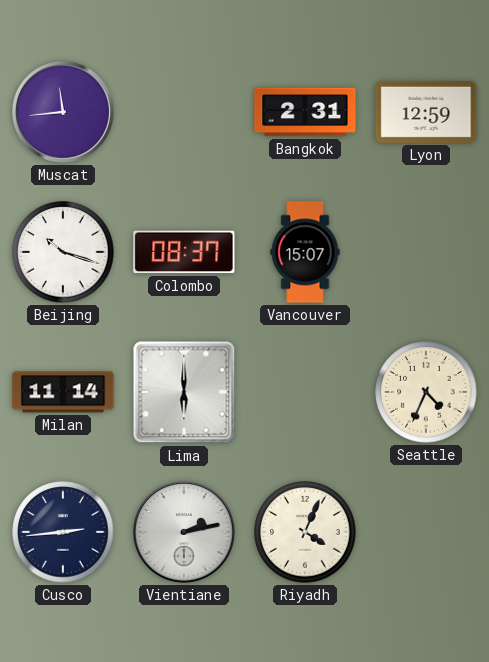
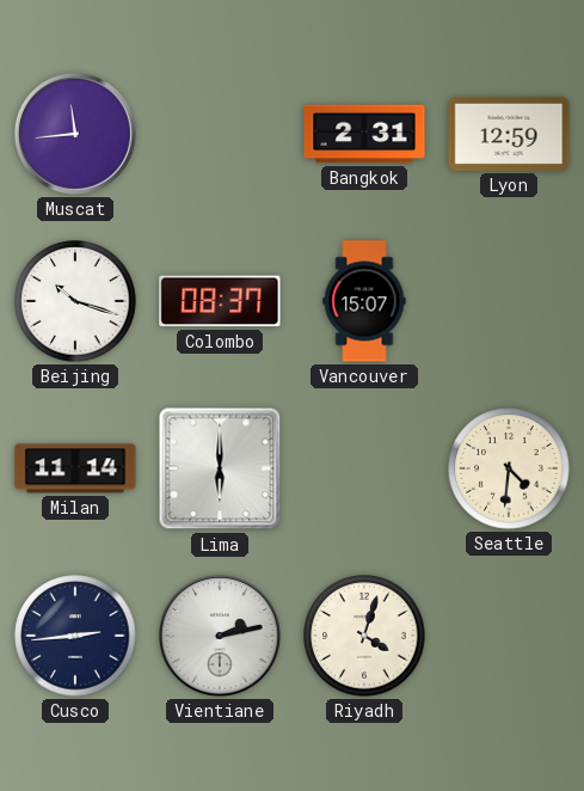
Seattle: 4:34 -> 4:31 (509, 468)
Riyadh: 4:04 -> 4:03 (364, 636)
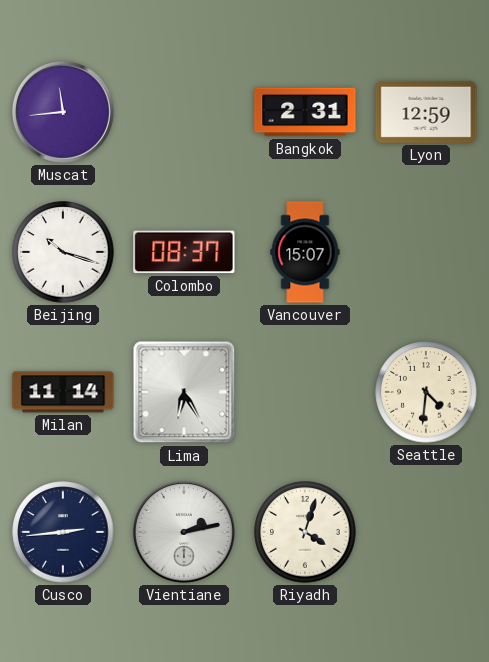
Lima: 6:00 -> 6:25 (184, 392)
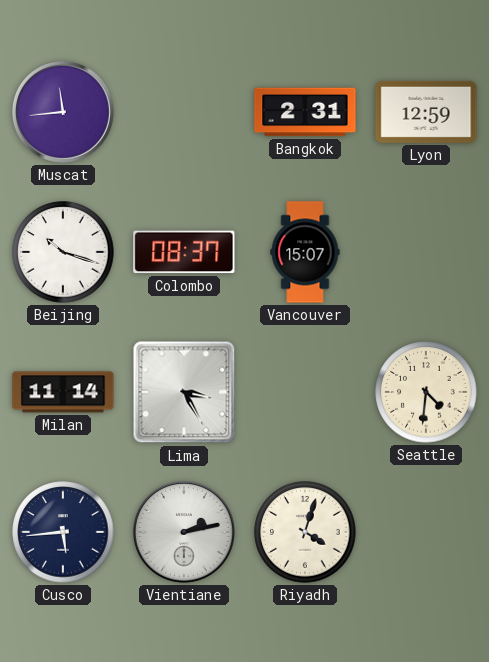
Lima: 6:25 -> 3:25 (184, 392)
Cusco: 2:44 -> 5:44 (63, 532)
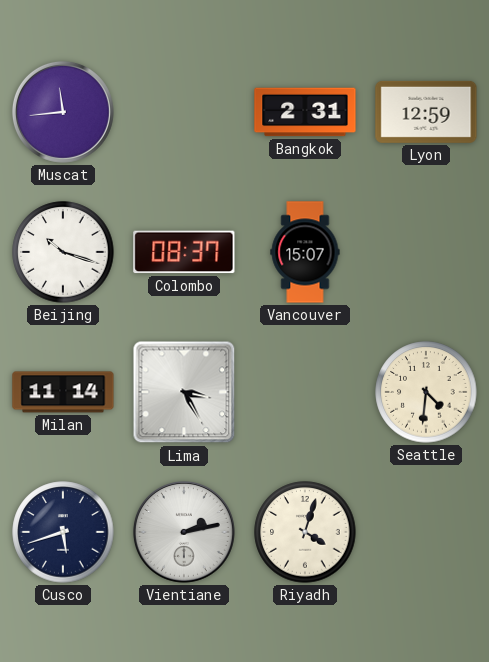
Cusco: 5:44 -> 5:42 (63, 532)
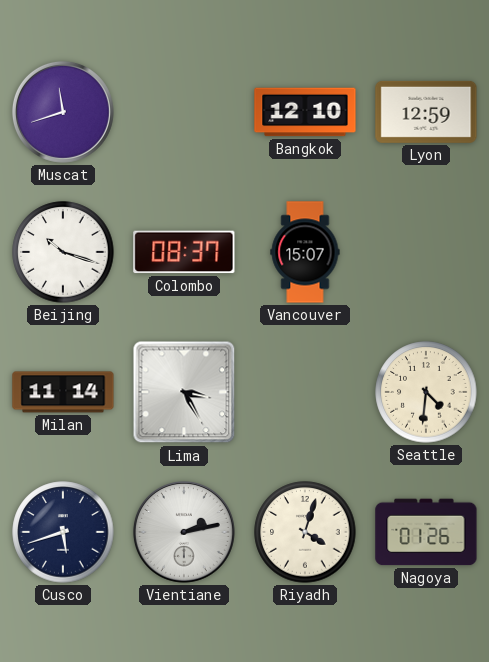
Muscat: 11:44 -> 11:42 (63, 112)
Bangkok: 2:31 -> 12:10 (305, 112)
Nagoya: none -> 01:26 (426, 532)
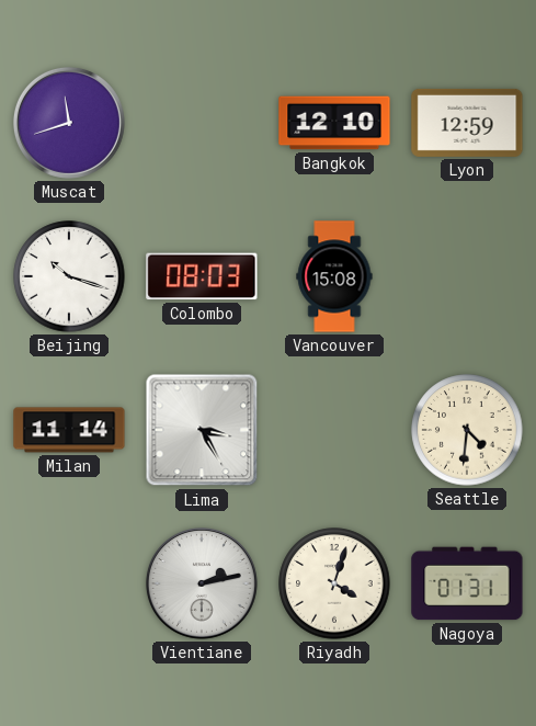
Colombo: 08:37 -> 08:03 (202, 276)
Vancouver: 15:07 -> 15:08 (334, 276)
Cusco: 5:42 -> none (63, 532)
Nagoya: 01:26 -> 01:31 (467, 583)
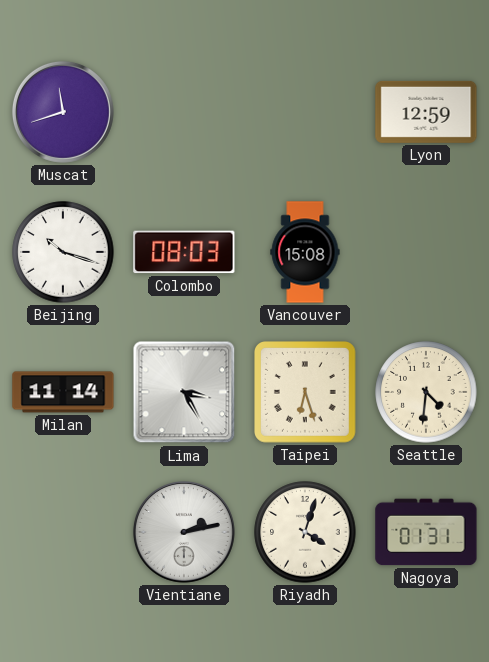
Bangkok: 12:10 -> none (334, 123)
Taipei: none -> 6:27 (306, 393)
